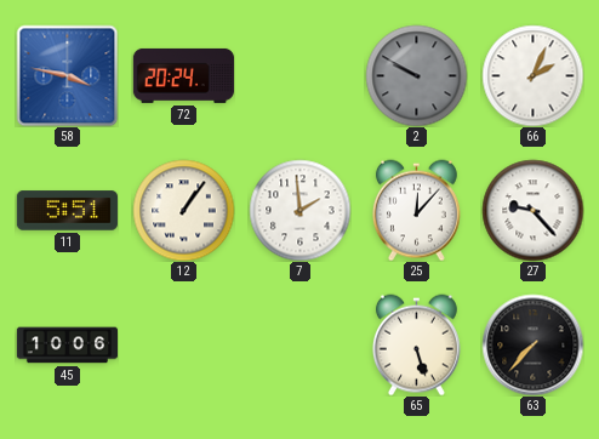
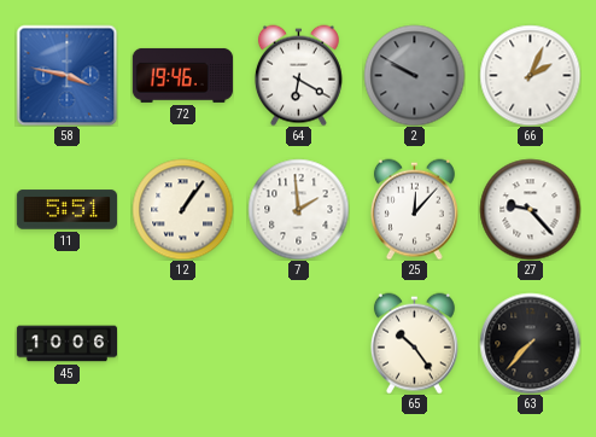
72: 20:24 -> 19:46 (182, 75)
64: none -> 6:20 (298, 75)
65: 5:27 -> 10:24 (414, 343)
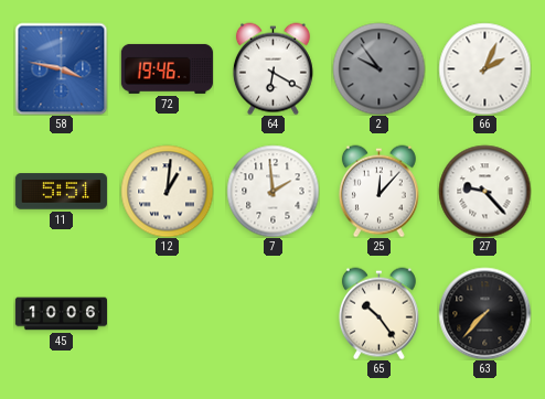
2: 9:50 -> 9:54 (378, 68)
12: 1:06 -> 1:01 (167, 191)
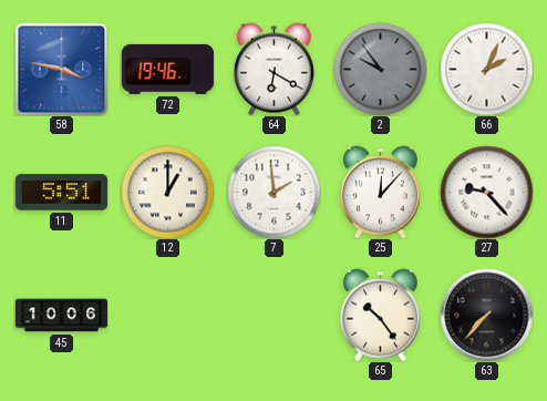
12: 1:01 -> 1:00 (167, 192)
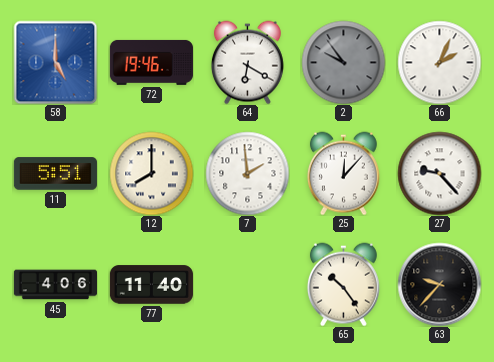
58: 3:47 -> 5:00 (55, 62)
12: 1:00 -> 8:00 (151, 173)
45: 10:06 -> 4:06 (55, 285)
77: none -> 11:40 (151, 285)
63: 7:37 -> 9:37 (439, 284)
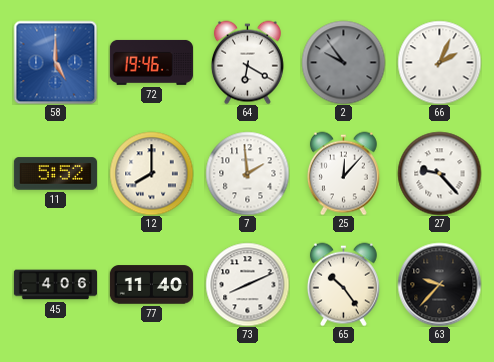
11: 5:51 -> 5:52 (55, 174)
73: none -> 8:11 (247, 284)
